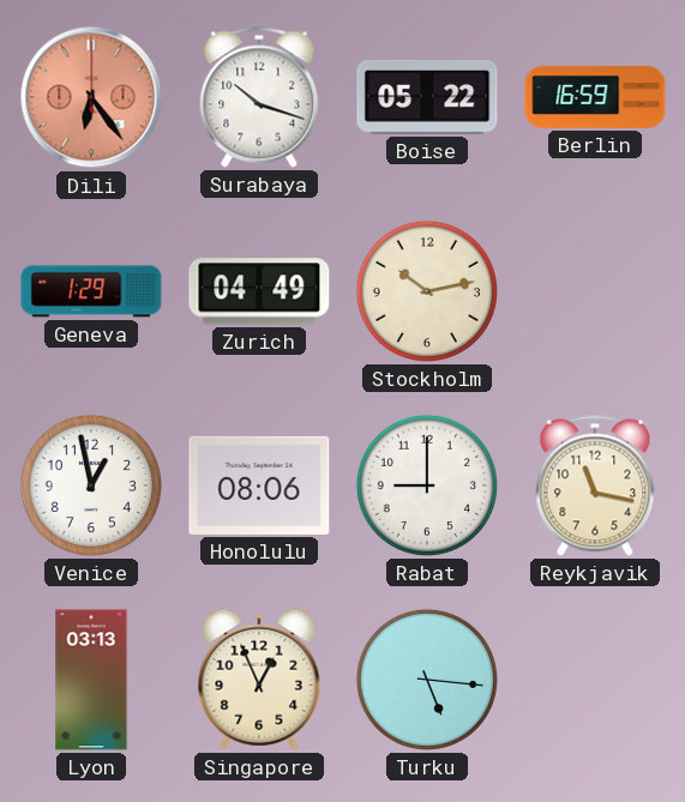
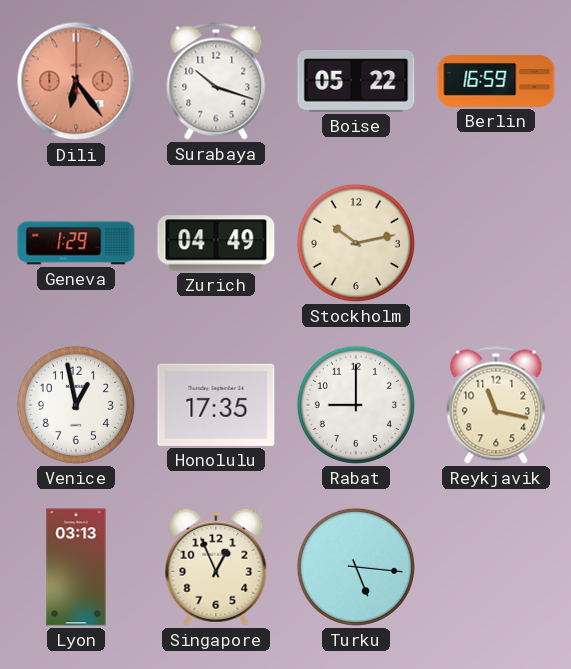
Honolulu: 08:06 -> 17:35 (216, 405)
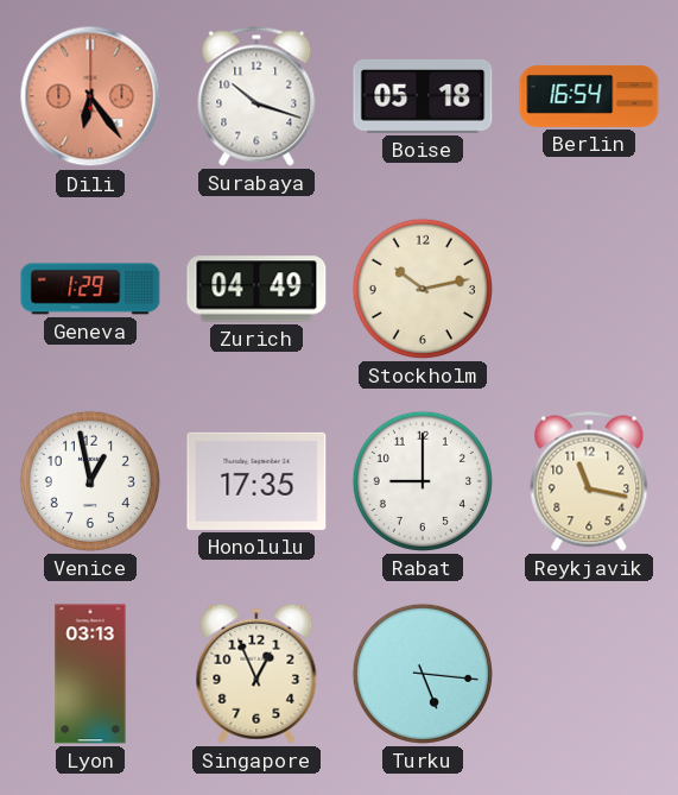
Boise: 05:22 -> 05:18 (423, 96)
Berlin: 16:59 -> 16:54 (589, 96)
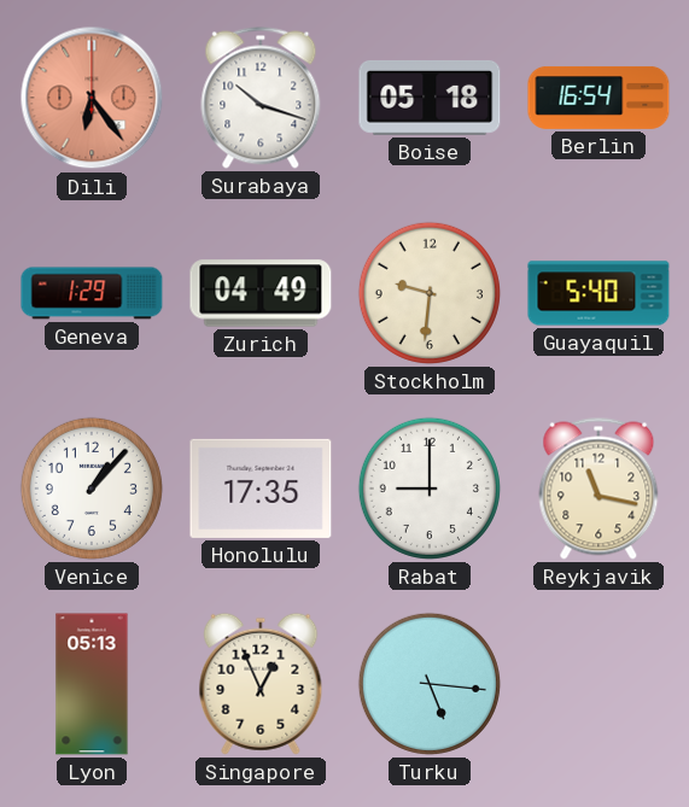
Stockholm: 10:13 -> 9:31 (430, 293)
Guayaquil: none -> 5:40 (599, 293)
Venice: 12:58 -> 1:07 (92, 489)
Lyon: 03:13 -> 05:13 (92, 684)
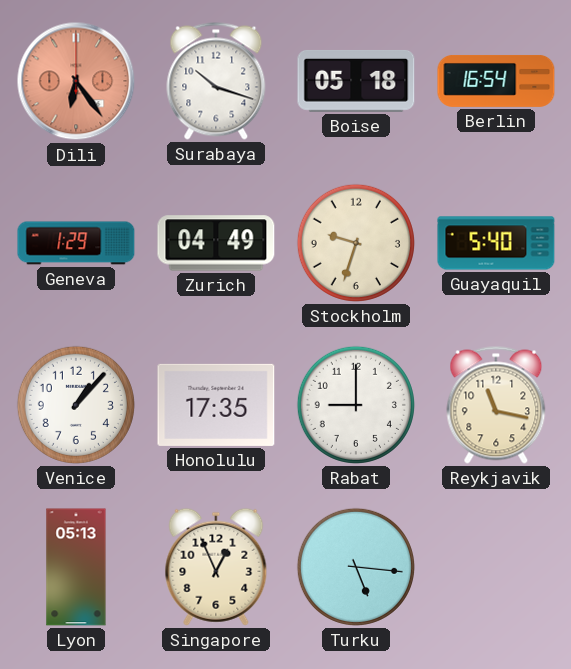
Stockholm: 9:31 -> 9:33 (356, 243)
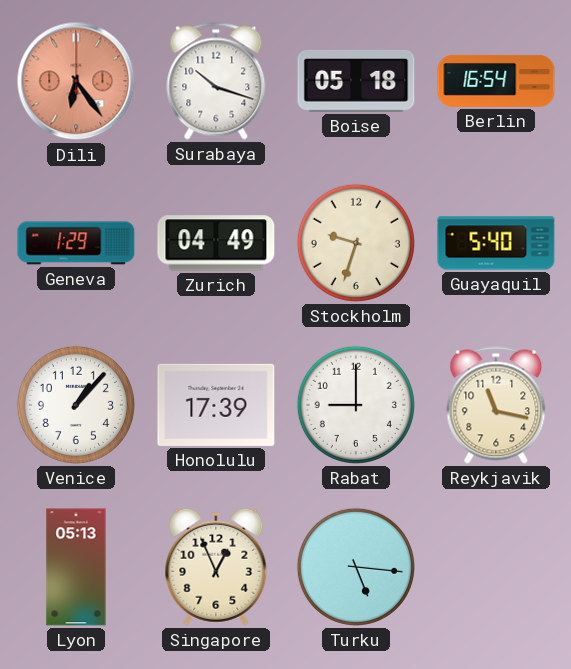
Honolulu: 17:35 -> 17:39 (216, 405)
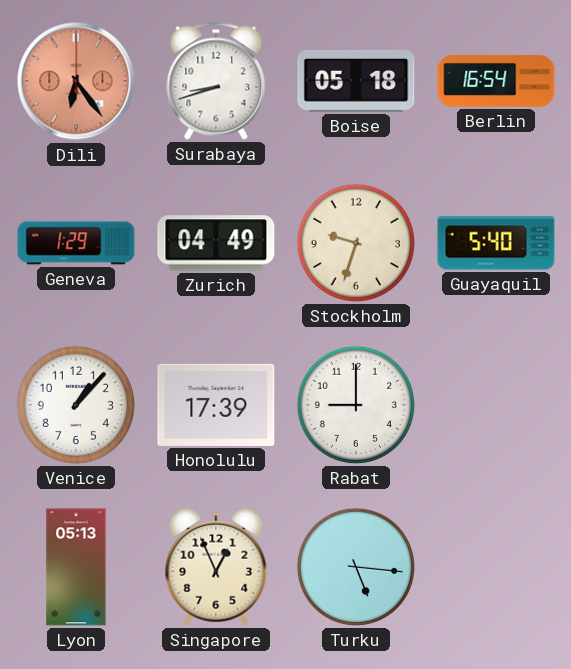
Surabaya: 10:18 -> 8:42 (216, 81)
Reykjavik: 11:17 -> none (496, 405)
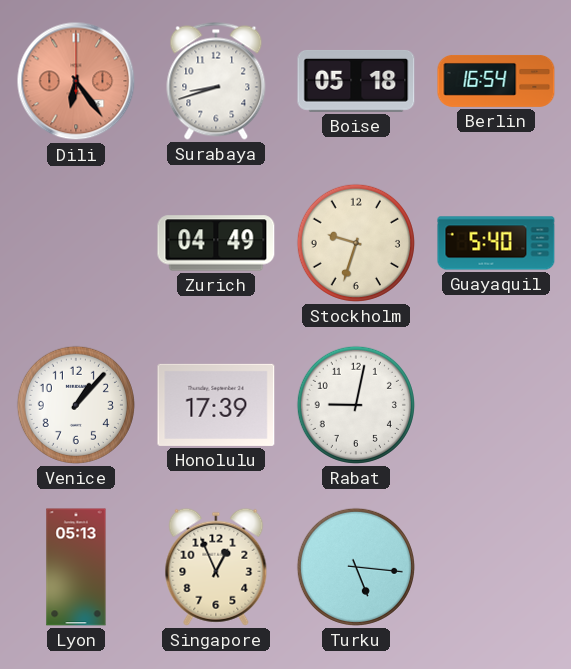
Geneva: 1:29 -> none (76, 243)
Rabat: 9:00 -> 9:02 (356, 405)
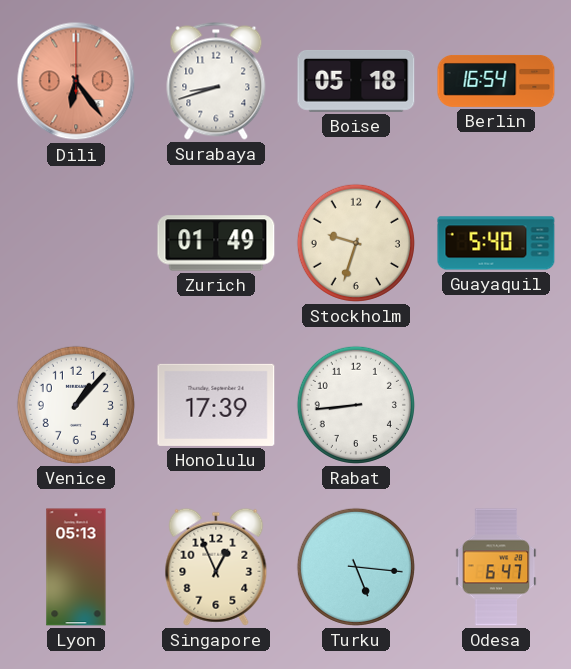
Zurich: 04:49 -> 01:49 (216, 243)
Rabat: 9:02 -> 8:44 (356, 405)
Odesa: none -> 6:47 (496, 567)
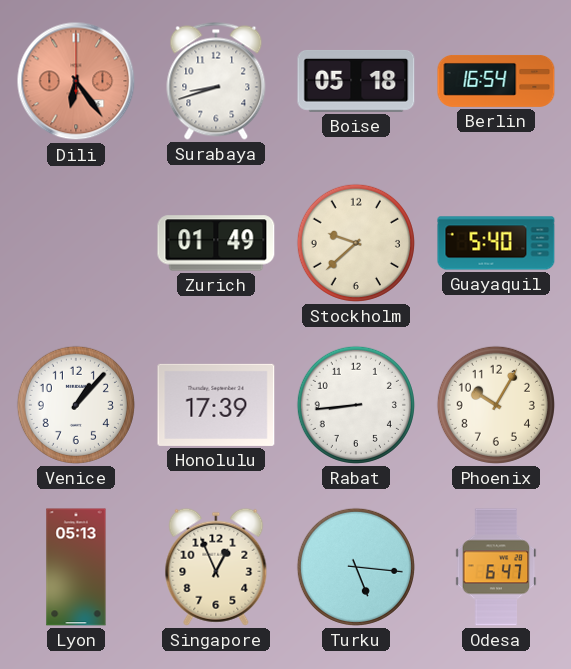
Stockholm: 9:33 -> 9:38 (356, 243)
Phoenix: none -> 10:05 (496, 405)
